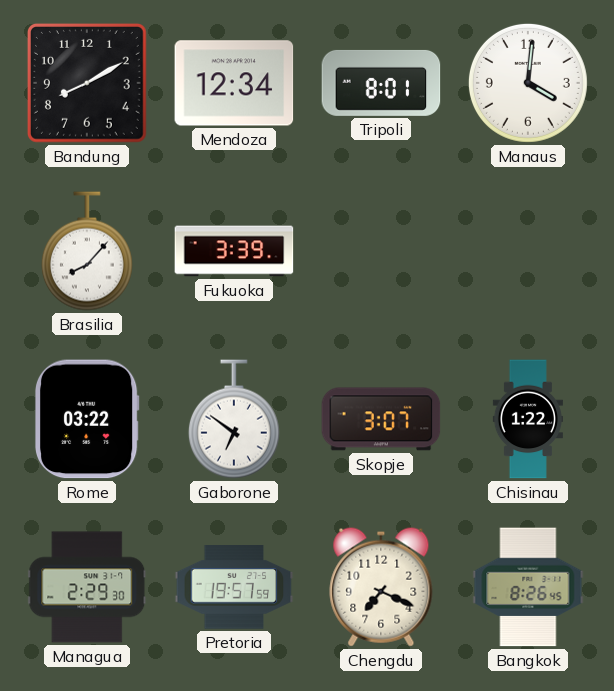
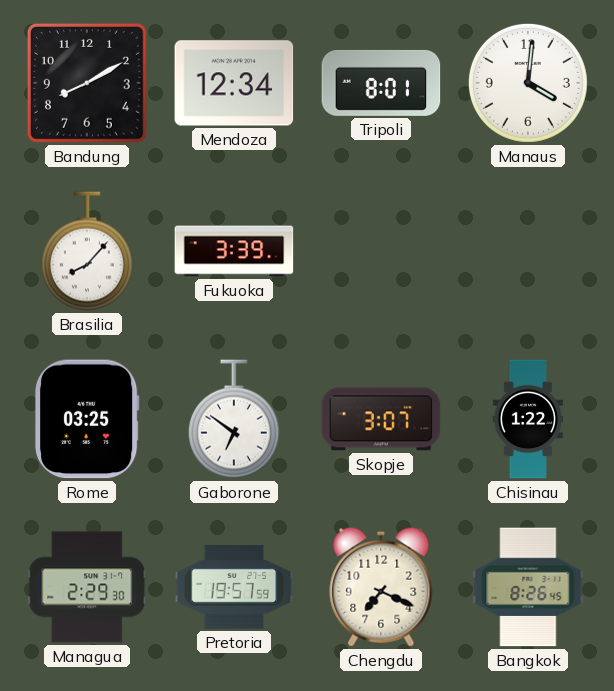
Rome: 03:22 -> 03:25 (87, 419)
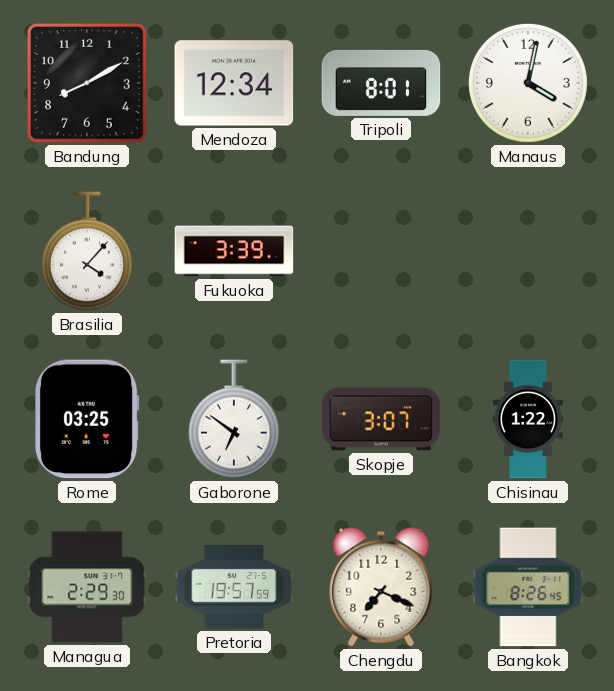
Manaus: 4:01 -> 4:02 (528, 83)
Brasilia: 8:07 -> 4:07 (87, 251)
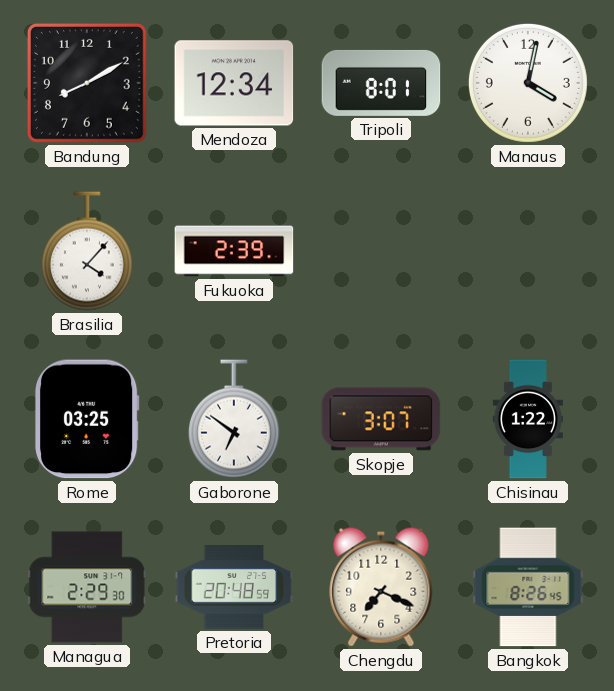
Fukuoka: 3:39 -> 2:39 (234, 251)
Pretoria: 19:57 -> 20:48 (234, 587)
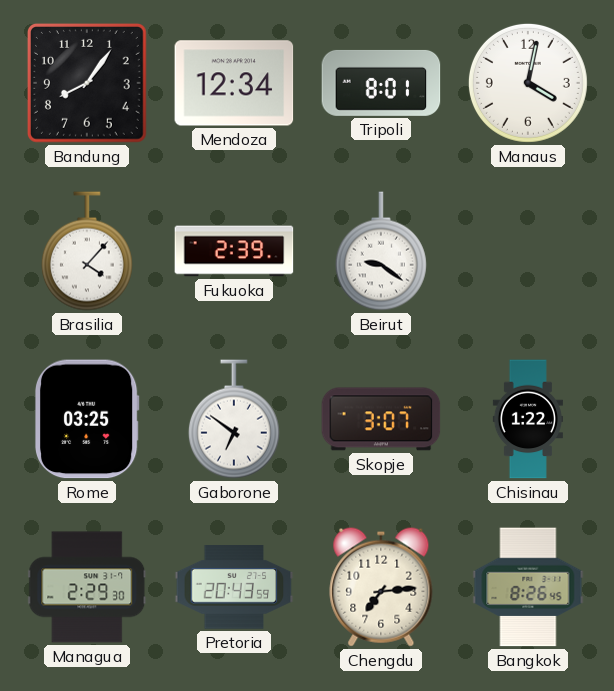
Bandung: 8:10 -> 8:06 (87, 83)
Beirut: none -> 9:21 (381, 251)
Pretoria: 20:48 -> 20:43 (234, 587)
Chengdu: 7:19 -> 7:14 (381, 587)
